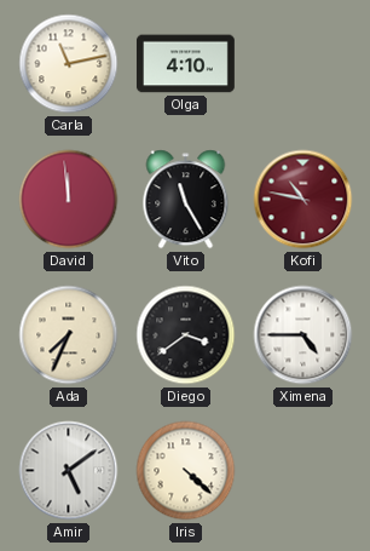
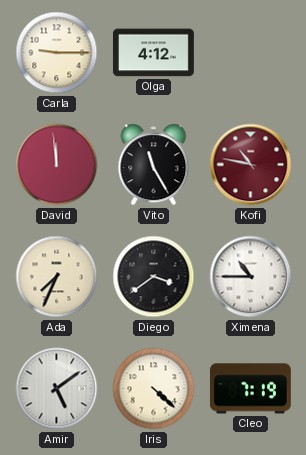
Carla: 11:13 -> 9:15 (57, 53)
Olga: 4:10 -> 4:12 (153, 53)
Ximena: 4:45 -> 10:45 (251, 277)
Cleo: none -> 7:19 (250, 389)
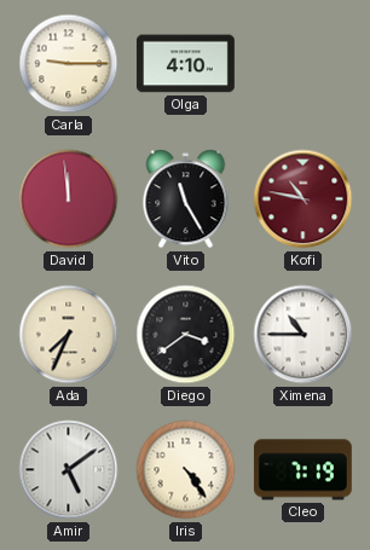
Olga: 4:12 -> 4:10 (185, 64)
Iris: 4:22 -> 4:24 (186, 470)
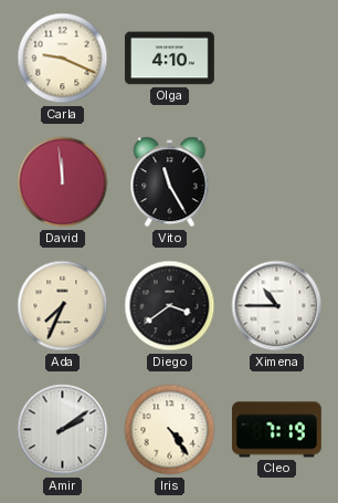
Carla: 9:15 -> 9:19 (63, 59)
Kofi: 10:47 -> none (303, 199)
Amir: 5:09 -> 2:09 (63, 430)
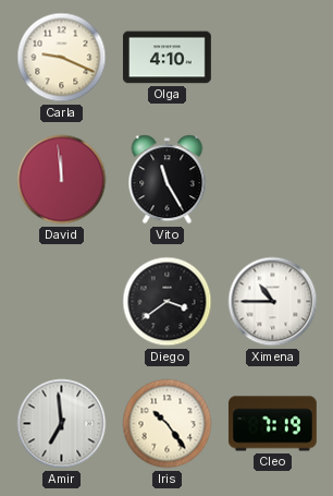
Ada: 7:34 -> none (63, 306)
Amir: 2:09 -> 6:59 (62, 424)
Iris: 4:24 -> 10:24 (168, 424)
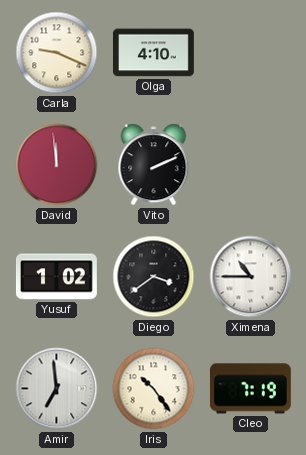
Vito: 11:25 -> 2:11 (154, 165)
Yusuf: none -> 1:02 (56, 277)
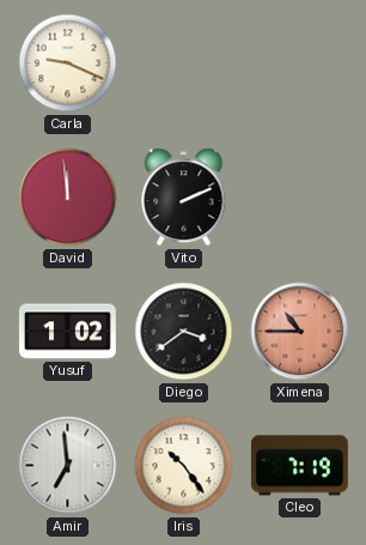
Olga: 4:10 -> none (153, 53)
Ximena dial: white -> salmon (300, 332)
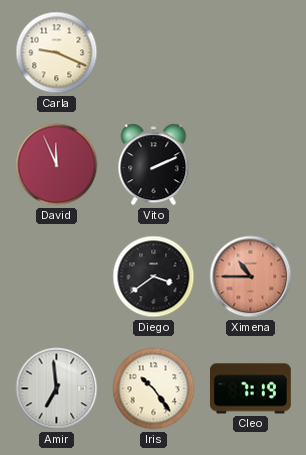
David: 11:59 -> 11:56 (57, 165)
Yusuf: 1:02 -> none (67, 332)
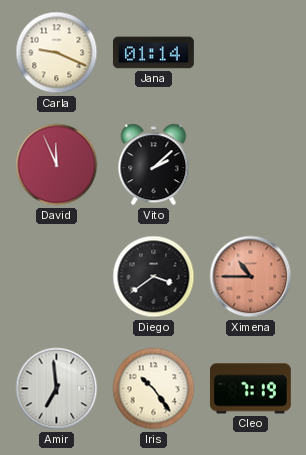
Jana: none -> 01:14 (153, 53)
Vito: 2:11 -> 2:08 (154, 165)
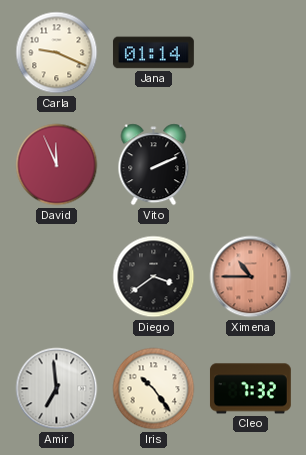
Vito: 2:08 -> 2:11 (154, 165)
Cleo: 7:19 -> 7:32 (250, 389)
